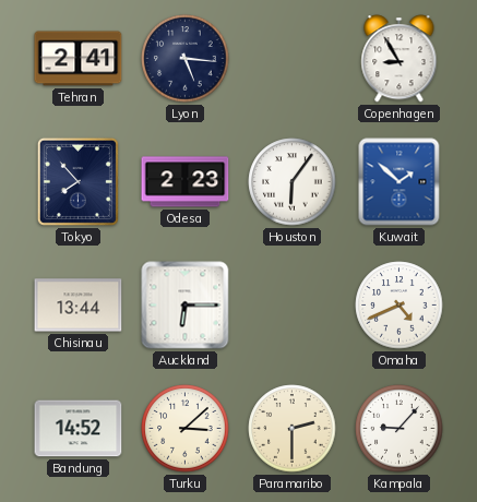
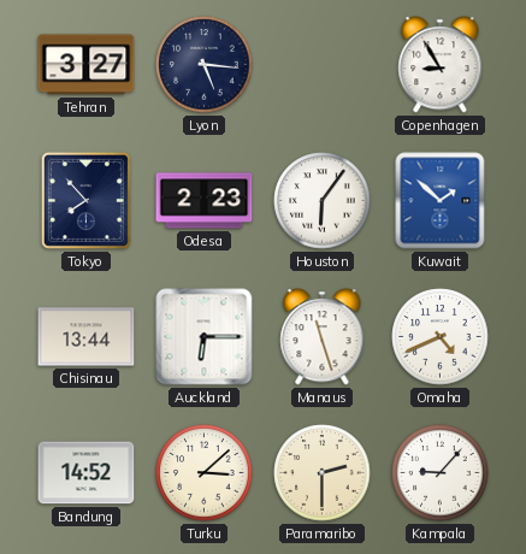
Tehran: 2:41 -> 3:27 (87, 65)
Manaus: none -> 11:27 (323, 337)
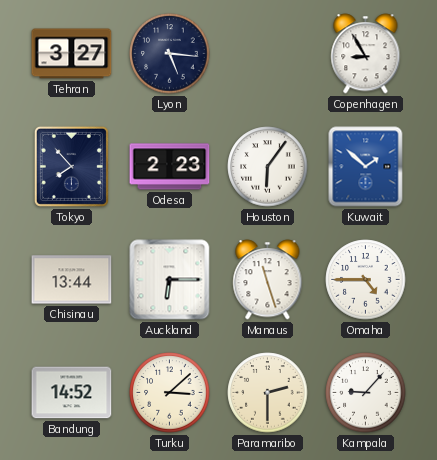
Omaha: 4:41 -> 4:45 (366, 280)
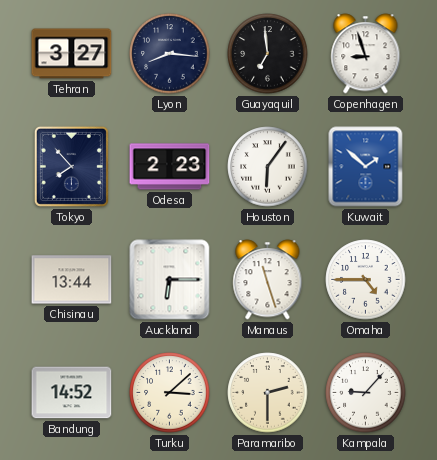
Lyon: 5:16 -> 8:16 (170, 54)
Guayaquil: none -> 6:59 (268, 54)
Copenhagen: 8:55 -> 8:57 (366, 54)
